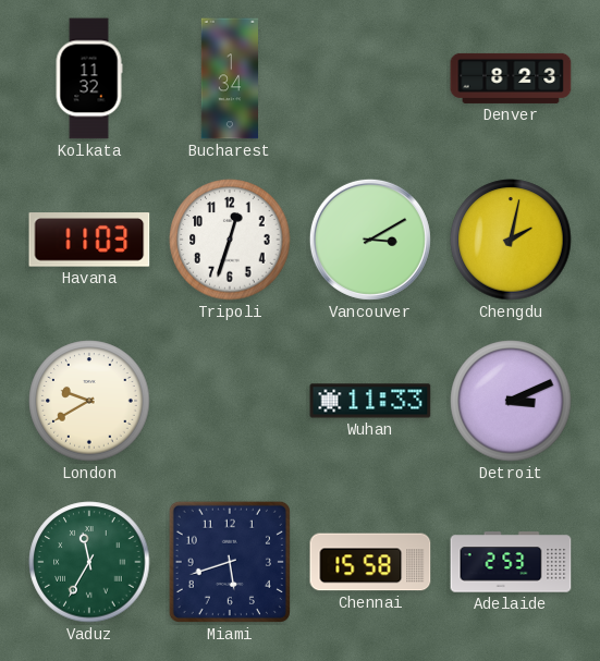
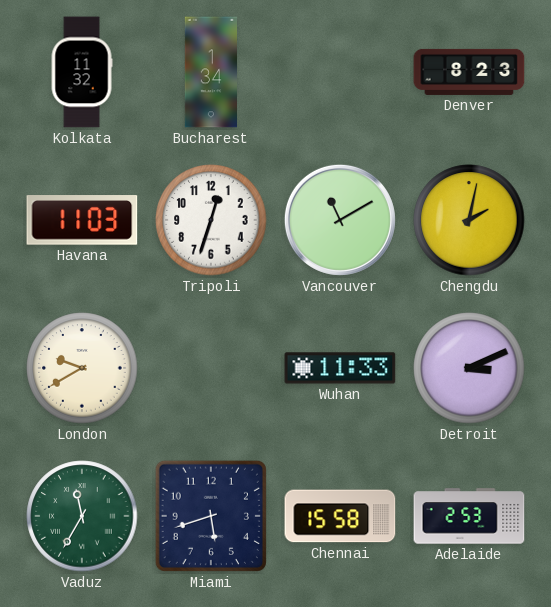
Vancouver: 3:10 -> 11:10 (340, 220)
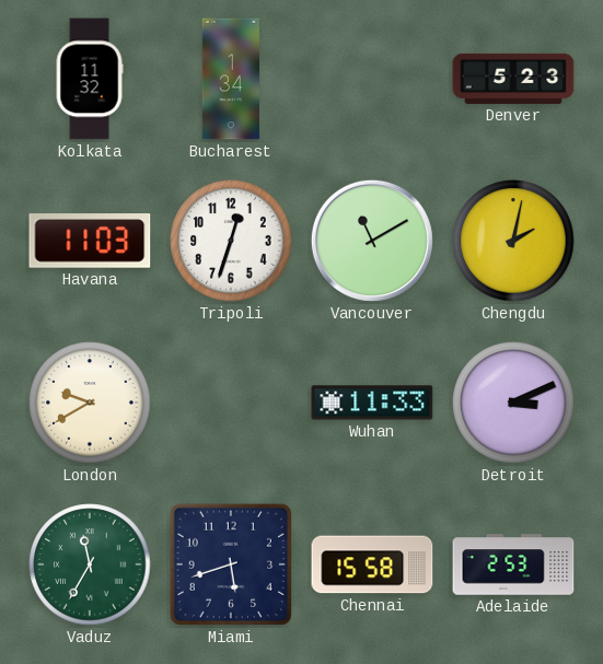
Denver: 8:23 -> 5:23 (513, 79)
